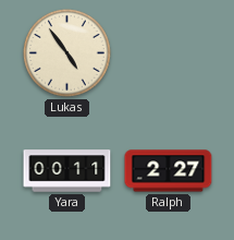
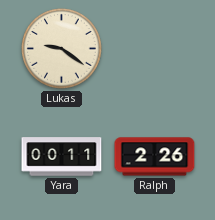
Lukas: 4:54 -> 9:21 (62, 49)
Ralph: 2:27 -> 2:26 (155, 157)
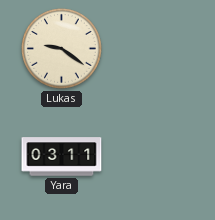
Yara: 00:11 -> 03:11 (62, 157)
Ralph: 2:26 -> none (155, 157)
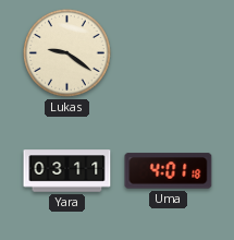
Uma: none -> 4:01 (169, 171)
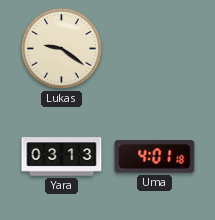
Yara: 03:11 -> 03:13 (62, 157)
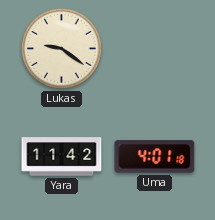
Yara: 03:13 -> 11:42 (62, 157)
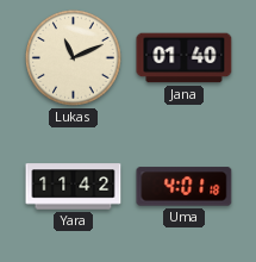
Lukas: 9:21 -> 11:11 (74, 58)
Jana: none -> 01:40 (185, 58)
